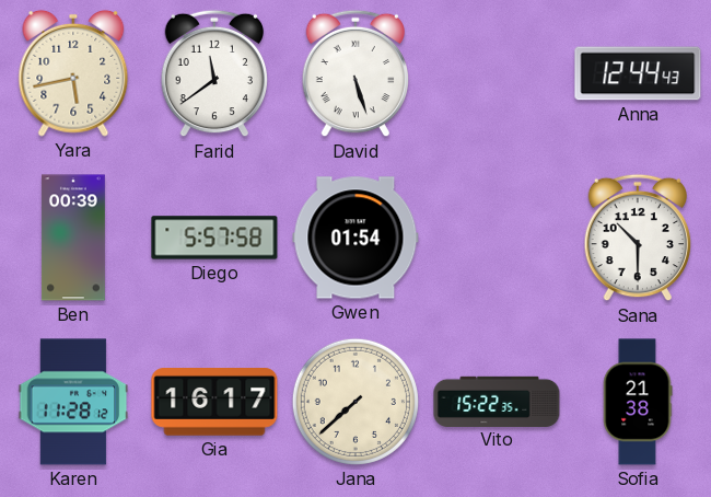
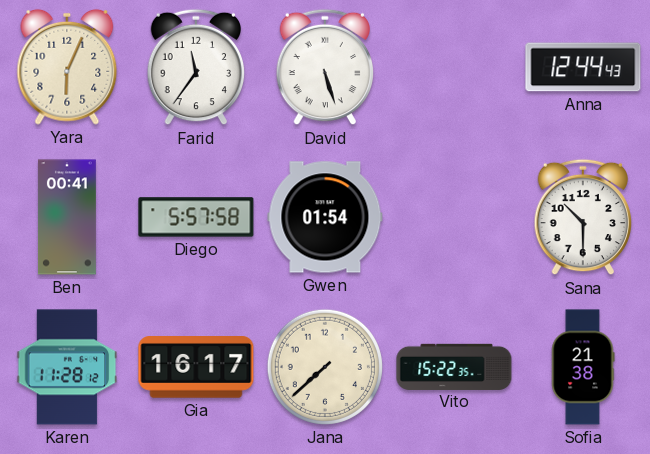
Yara: 5:43 -> 6:04 (67, 67)
Farid: 11:39 -> 11:36 (196, 67)
Ben: 00:39 -> 00:41 (67, 217)
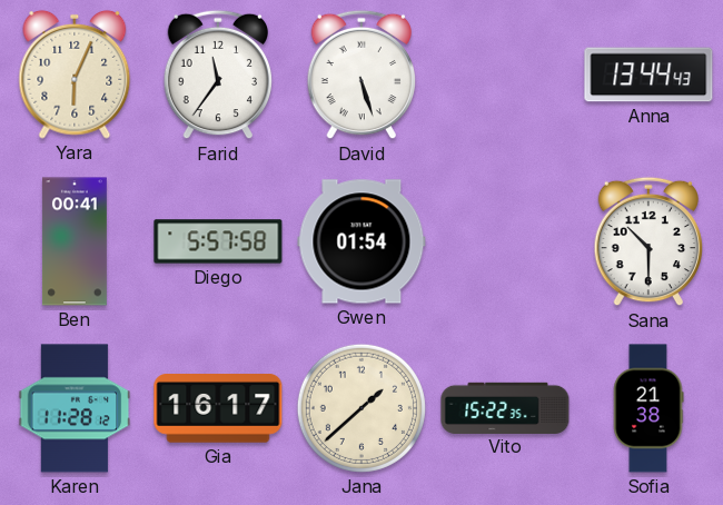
Anna: 12:44 -> 13:44 (648, 75)
Jana: 7:38 -> 1:38 (361, 408)
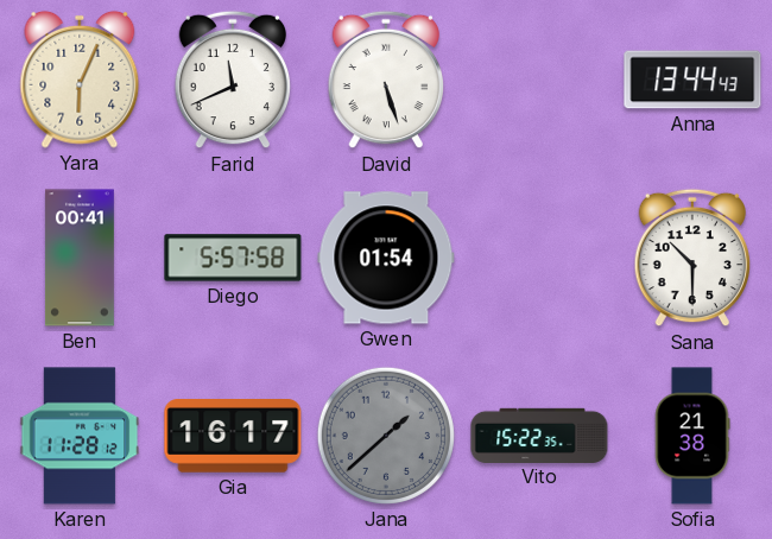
Farid: 11:36 -> 11:41 (233, 80)
Jana dial: cream -> grey (386, 436)
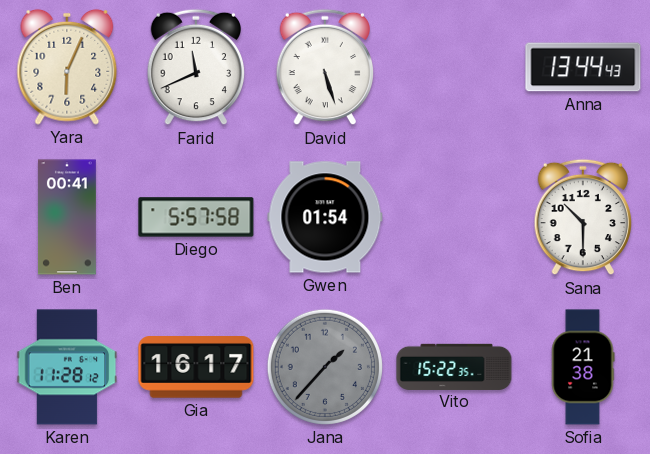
Jana: 1:38 -> 1:37 (325, 367)
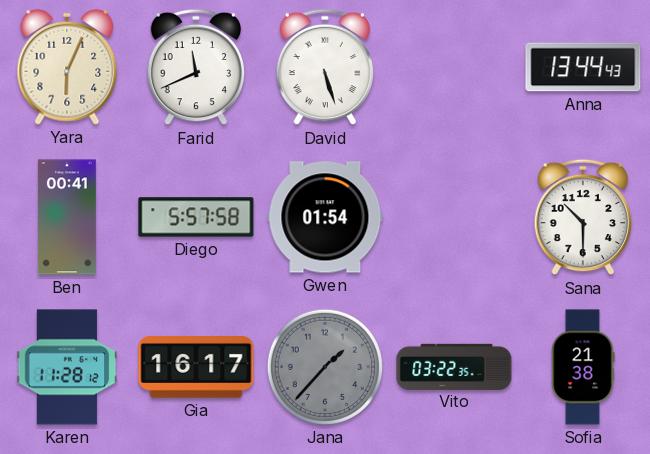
Vito: 15:22 -> 03:22 (454, 366)
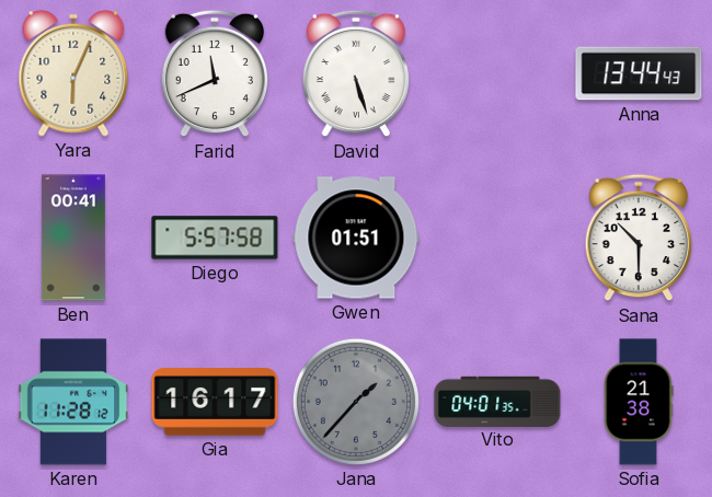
Gwen: 01:54 -> 01:51 (356, 238)
Vito: 03:22 -> 04:01 (497, 401)
